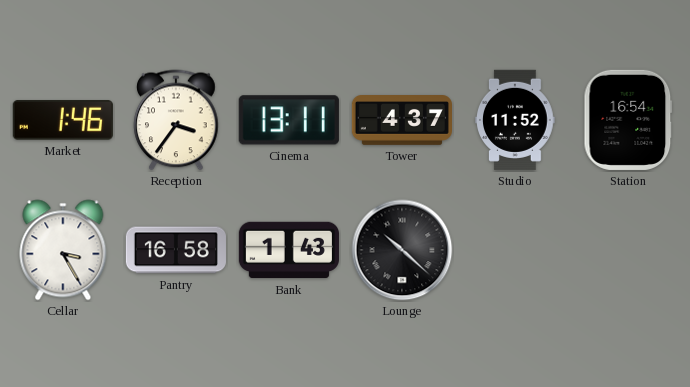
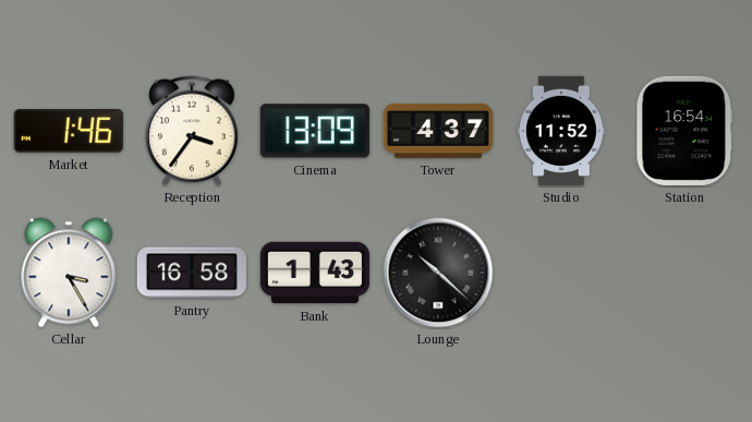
Cinema: 13:11 -> 13:09 (315, 131)
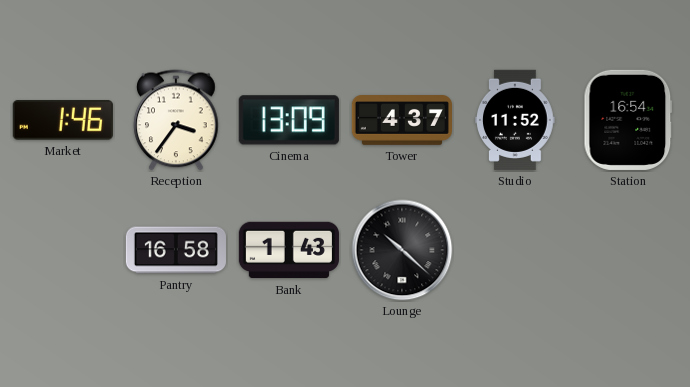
Cellar: 3:25 -> none (69, 273)
